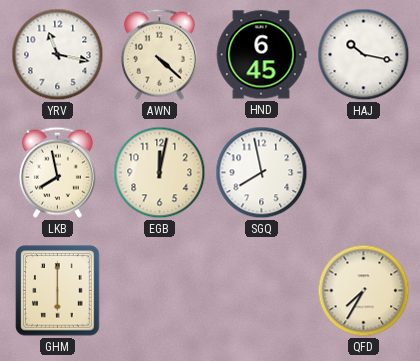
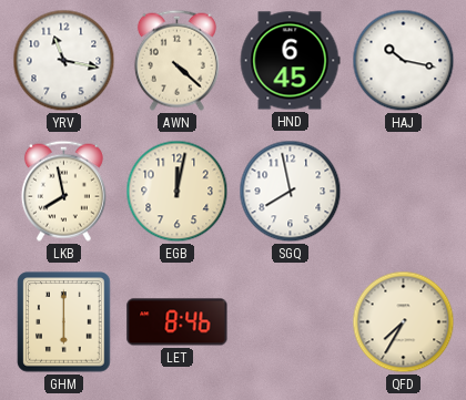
LET: none -> 8:46 (178, 322)
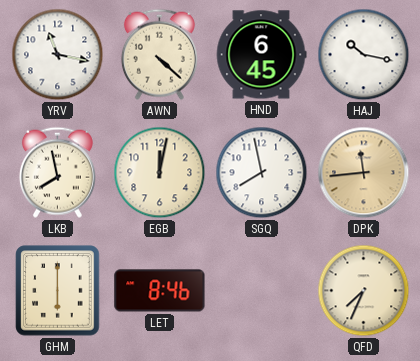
DPK: none -> 11:44 (364, 173)
QFD: 7:35 -> 7:34 (364, 291)
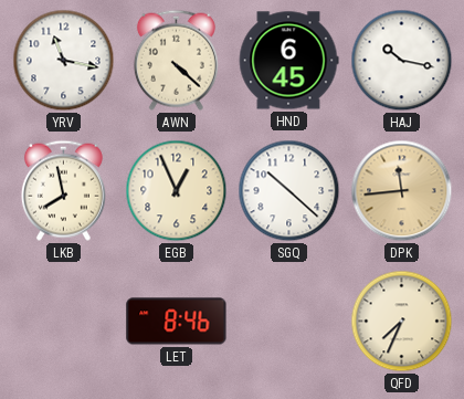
EGB: 12:02 -> 12:56 (177, 191)
SGQ: 7:58 -> 10:22 (289, 191)
GHM: 6:00 -> none (58, 291)
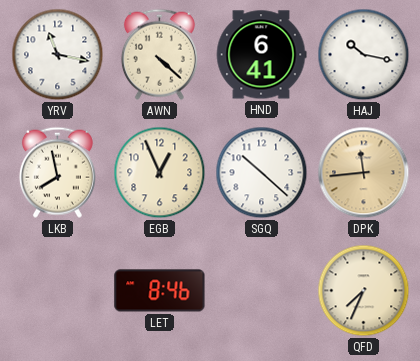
HND: 6:45 -> 6:41 (261, 55)
